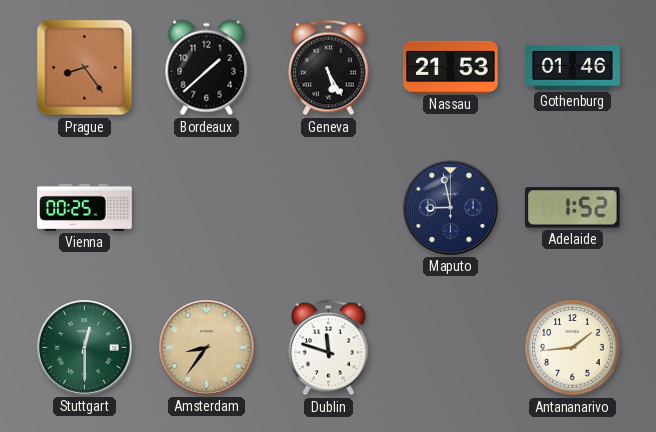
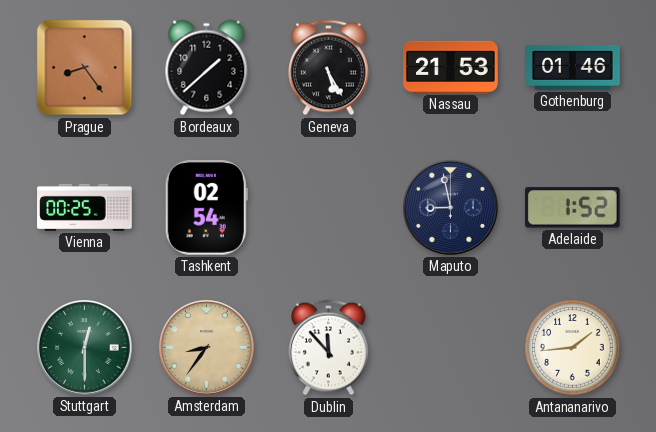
Tashkent: none -> 02:54 (206, 208)
Dublin: 11:48 -> 11:53 (329, 348)
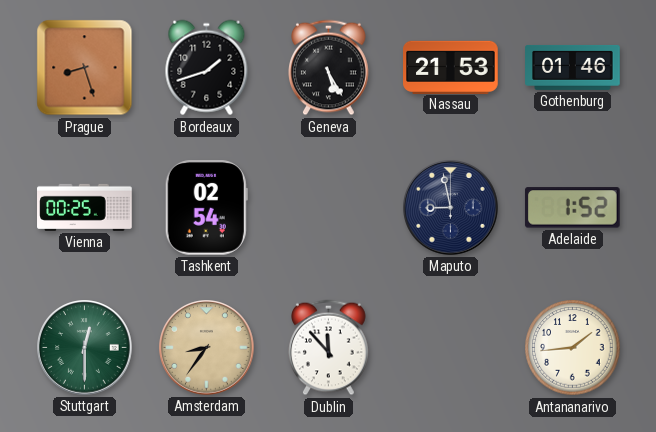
Prague: 8:24 -> 8:27 (85, 68)
Bordeaux: 1:38 -> 1:42 (207, 68)
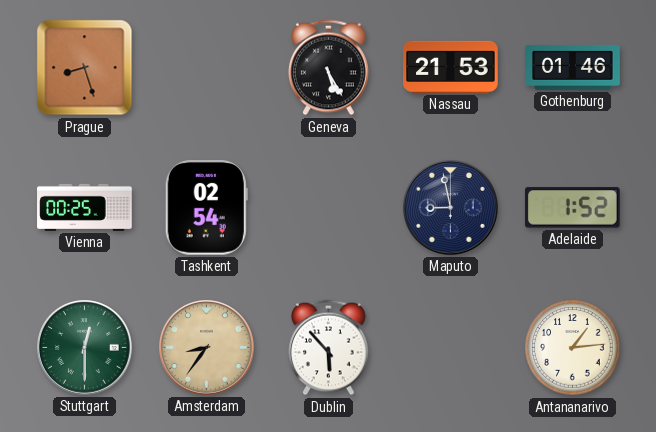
Bordeaux: 1:42 -> none (207, 68)
Dublin: 11:53 -> 5:53 (329, 348)
Antananarivo: 1:44 -> 1:14 (573, 348)
